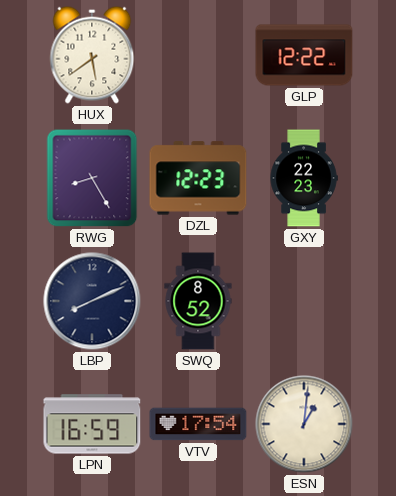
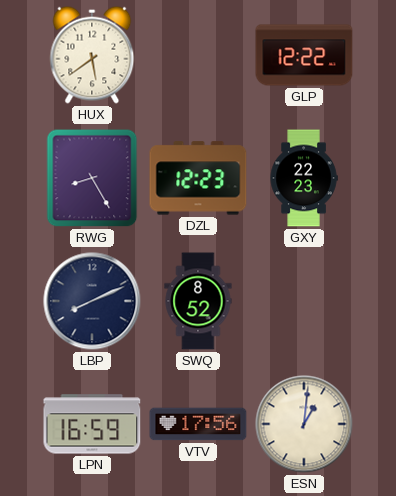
VTV: 17:54 -> 17:56 (198, 424)
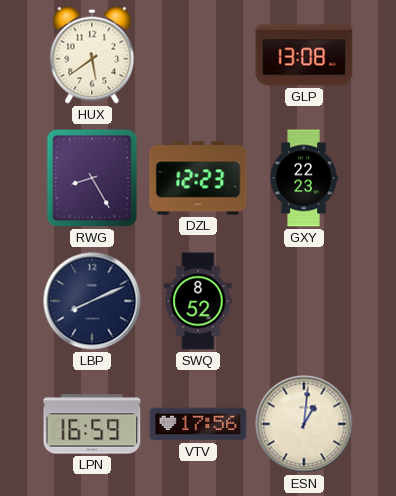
GLP: 12:22 -> 13:08 (304, 55)
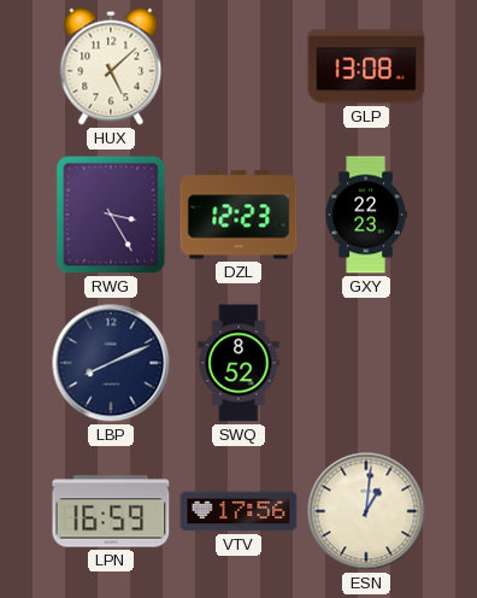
HUX: 5:39 -> 5:08 (111, 66)
RWG: 8:25 -> 3:25 (111, 215)
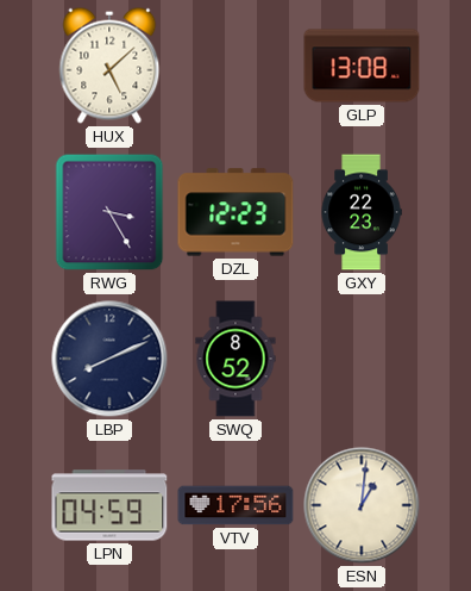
LPN: 16:59 -> 04:59 (109, 505)
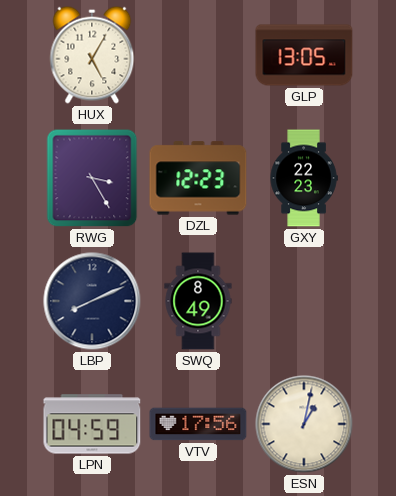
HUX: 5:08 -> 5:05 (92, 55)
GLP: 13:08 -> 13:05 (304, 55)
SWQ: 8:52 -> 8:49 (198, 301)
ESN: 1:01 -> 1:02 (304, 424)
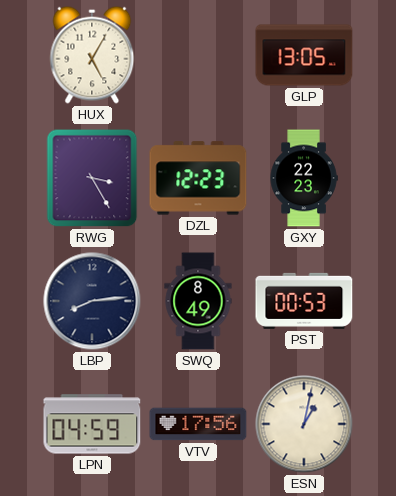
LBP: 8:11 -> 8:14 (92, 301)
PST: none -> 00:53 (304, 301)
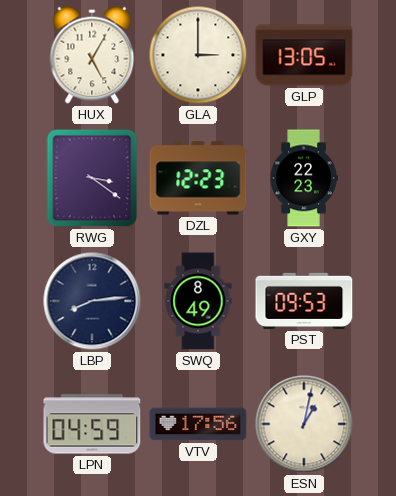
GLA: none -> 3:00 (198, 55)
RWG: 3:25 -> 3:21 (92, 178)
PST: 00:53 -> 09:53 (304, 301)
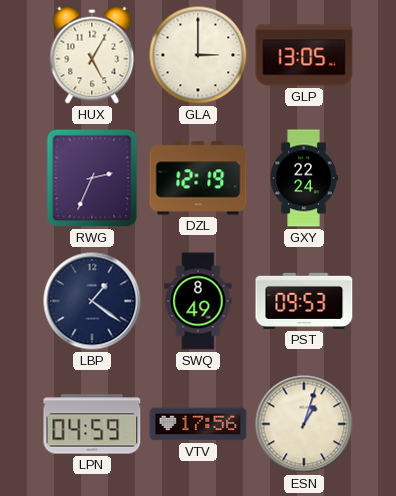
RWG: 3:21 -> 2:34 (92, 178)
DZL: 12:23 -> 12:19 (198, 178)
GXY: 22:23 -> 22:24 (304, 178)
LBP: 8:14 -> 1:21 (92, 301)
ESN: 1:02 -> 1:03 (304, 424)
